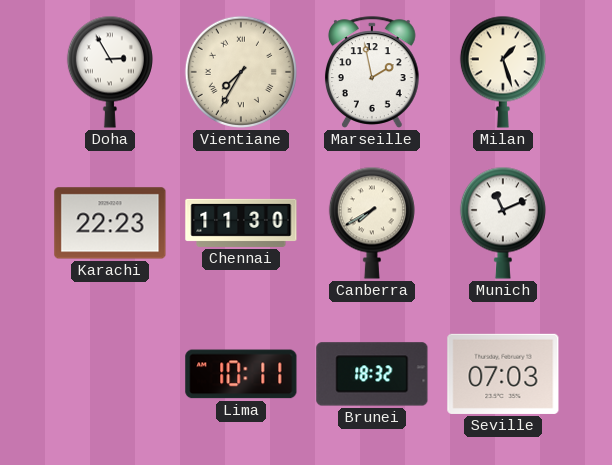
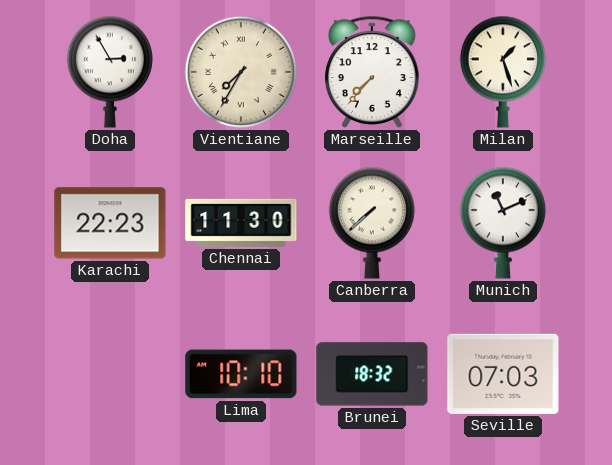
Marseille: 1:58 -> 7:37 (372, 72)
Canberra: 7:40 -> 7:38 (372, 223)
Lima: 10:11 -> 10:10 (241, 374)
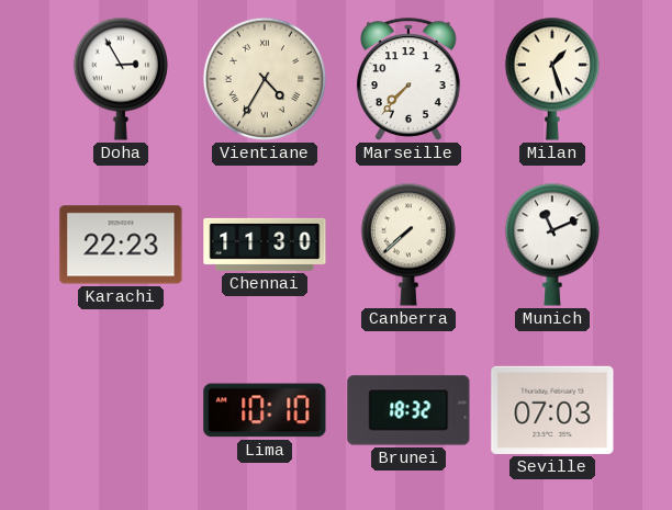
Vientiane: 7:35 -> 4:35 (265, 79)
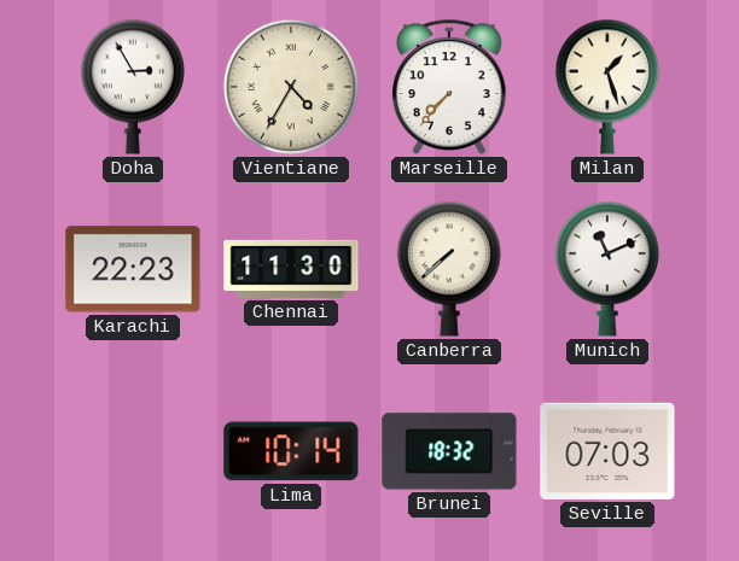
Lima: 10:10 -> 10:14 (291, 451)
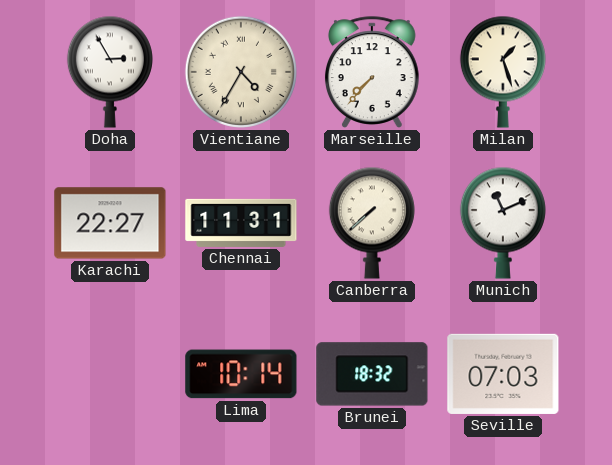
Karachi: 22:23 -> 22:27 (110, 223)
Chennai: 11:30 -> 11:31 (241, 223)
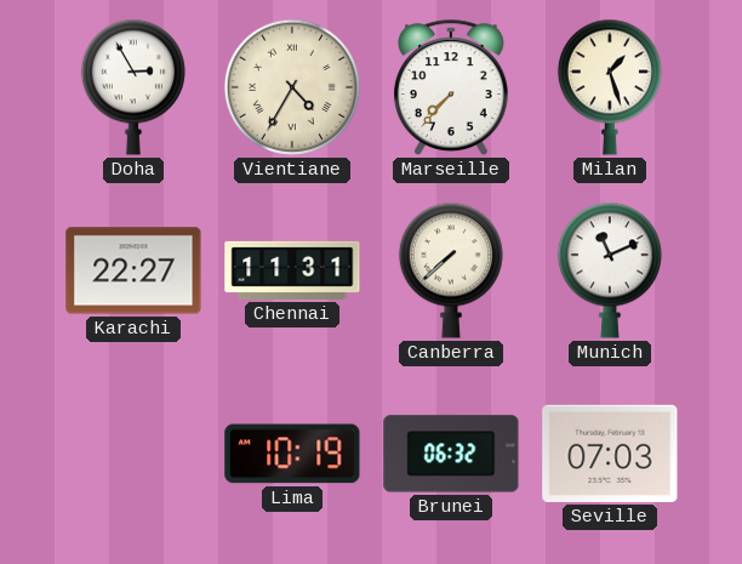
Lima: 10:14 -> 10:19 (292, 454)
Brunei: 18:32 -> 06:32 (451, 454)
